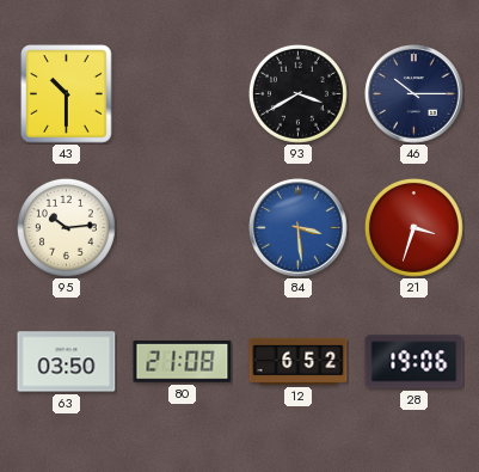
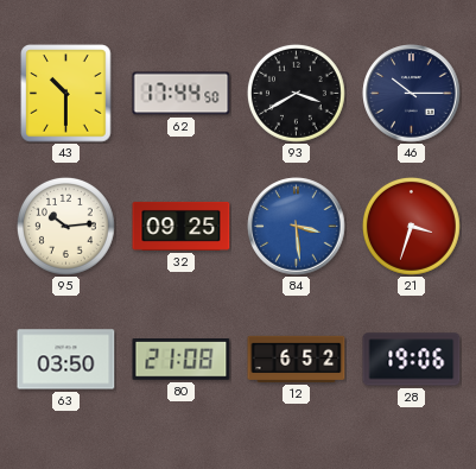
62: none -> 17:44 (182, 94)
32: none -> 09:25 (182, 226)
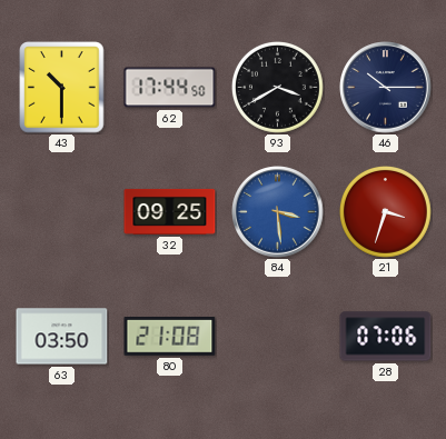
95: 10:14 -> none (65, 226)
12: 6:52 -> none (297, 359)
28: 19:06 -> 07:06 (386, 337)
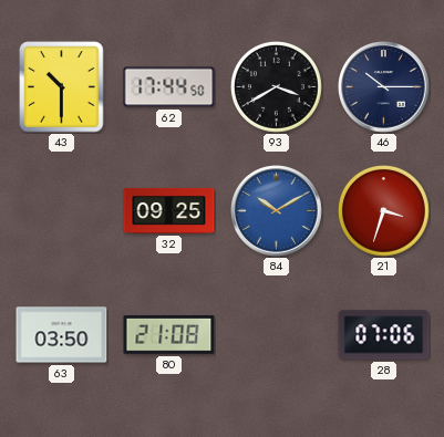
84: 3:29 -> 10:10 (277, 211)
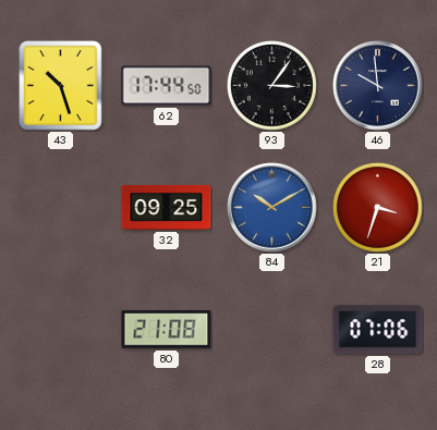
43: 10:30 -> 10:27 (61, 86)
93: 3:40 -> 3:06 (271, 85)
46: 10:15 -> 9:59 (378, 86)
63: 03:50 -> none (62, 335)
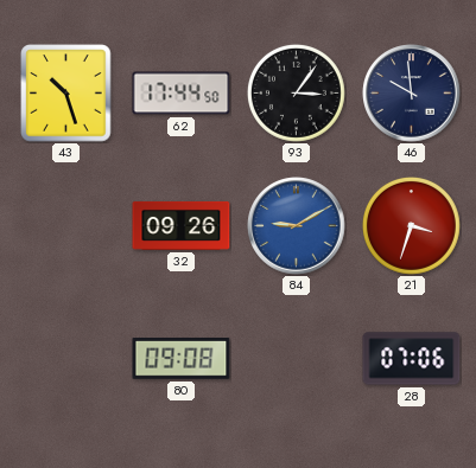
32: 09:25 -> 09:26 (182, 225)
84: 10:10 -> 9:10 (297, 226)
80: 21:08 -> 09:08 (182, 359)
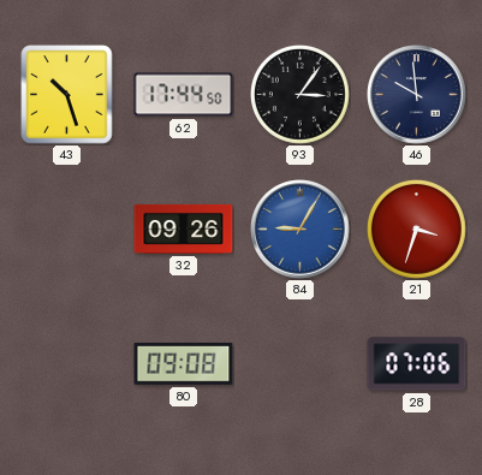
84: 9:10 -> 9:05 (300, 230)
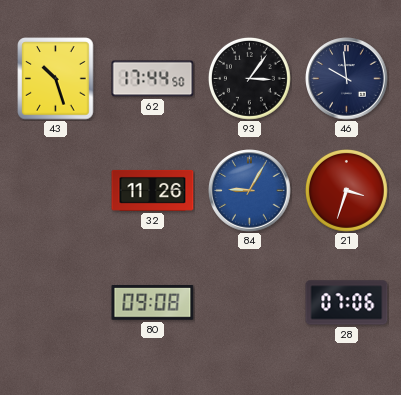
32: 09:26 -> 11:26 (153, 190)
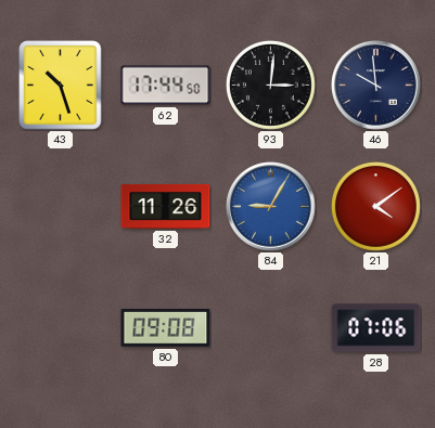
93: 3:06 -> 3:01 (270, 85)
21: 3:33 -> 4:09 (375, 206)
